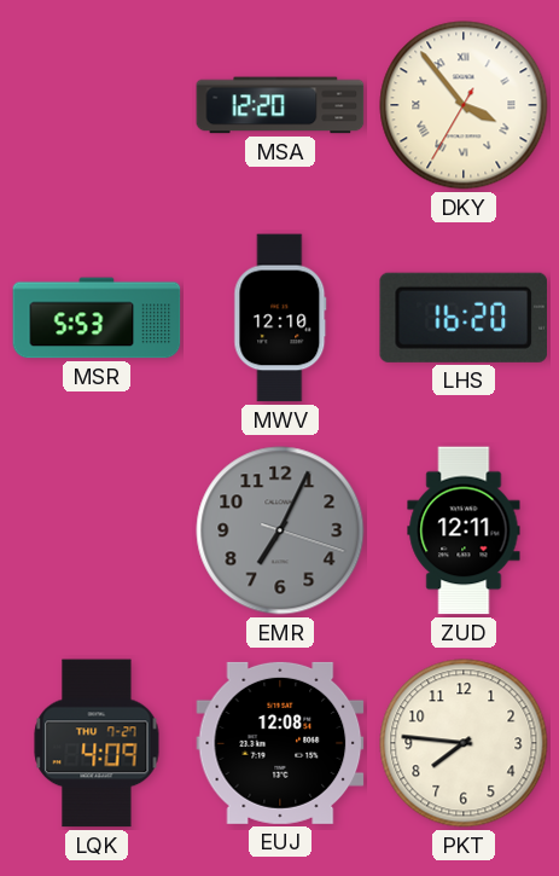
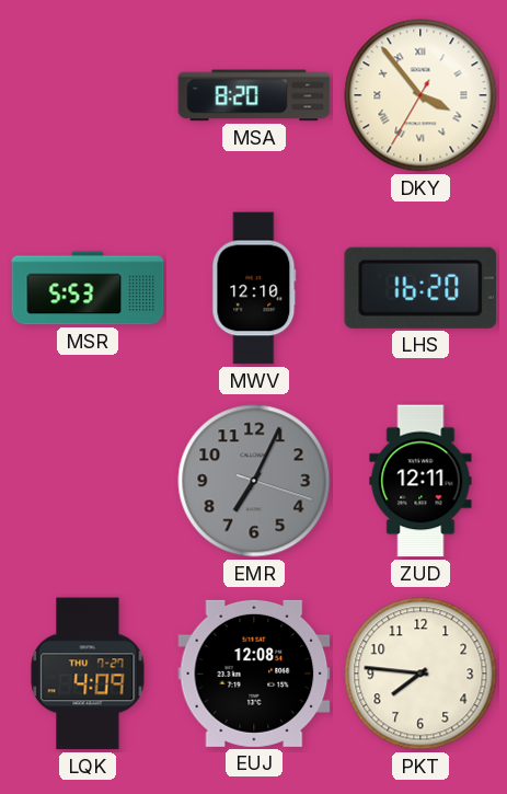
MSA: 12:20 -> 8:20 (254, 95)
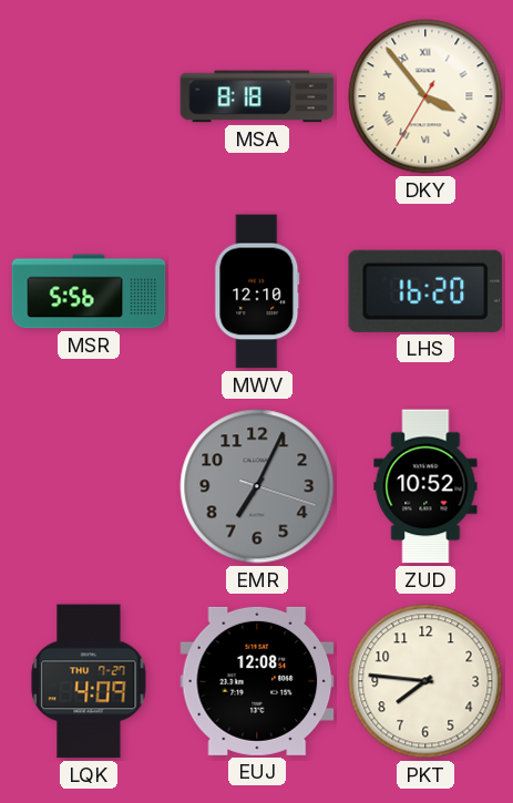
MSA: 8:20 -> 8:18 (257, 96)
MSR: 5:53 -> 5:56 (89, 291)
ZUD: 12:11 -> 10:52 (425, 486)
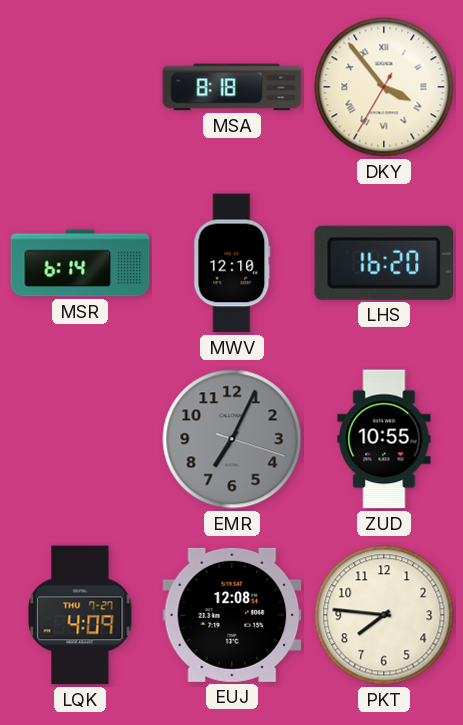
MSR: 5:56 -> 6:14 (80, 263)
ZUD: 10:52 -> 10:55 (384, 439)
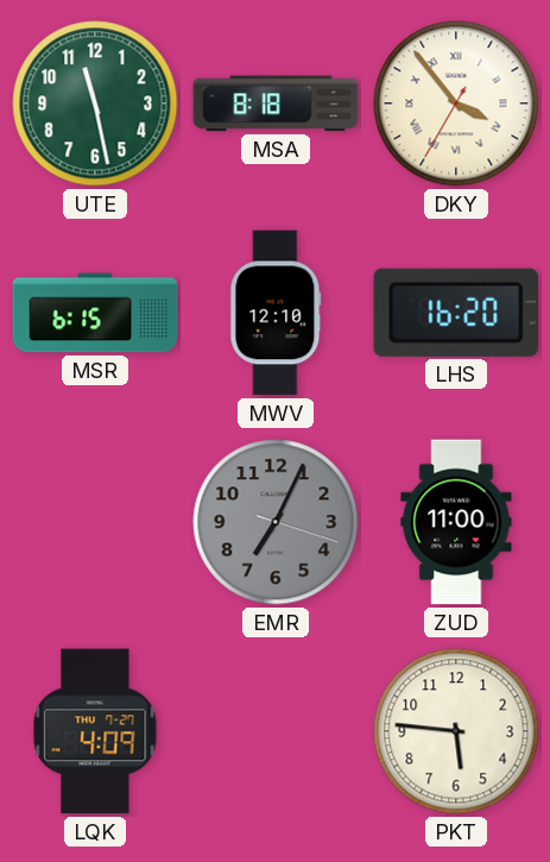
UTE: none -> 11:28 (95, 103)
MSR: 6:14 -> 6:15 (95, 313)
ZUD: 10:55 -> 11:00 (456, 522)
EUJ: 12:08 -> none (232, 615)
PKT: 7:46 -> 5:46 (456, 731)
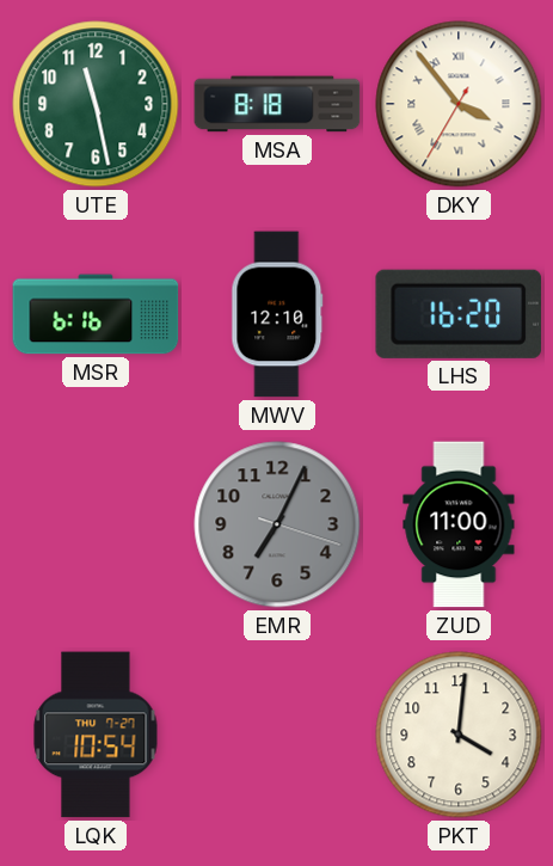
MSR: 6:15 -> 6:16 (96, 314)
LQK: 4:09 -> 10:54 (96, 735)
PKT: 5:46 -> 4:01 (459, 735)
